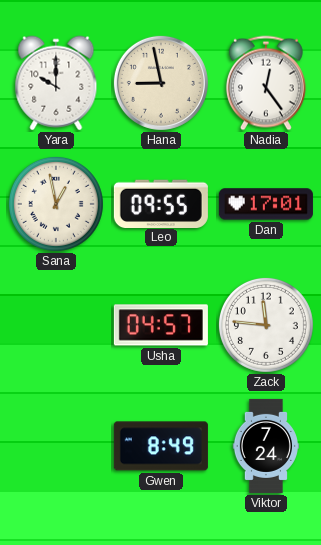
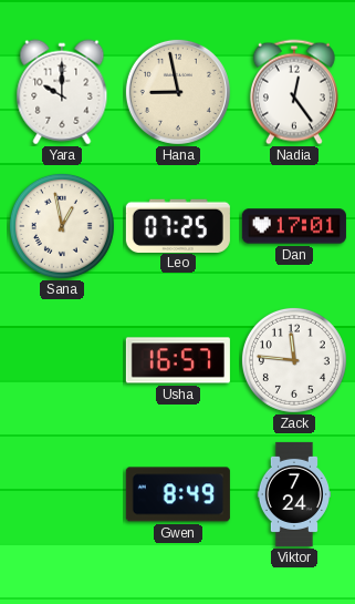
Leo: 09:55 -> 07:25 (178, 225)
Usha: 04:57 -> 16:57 (178, 360)
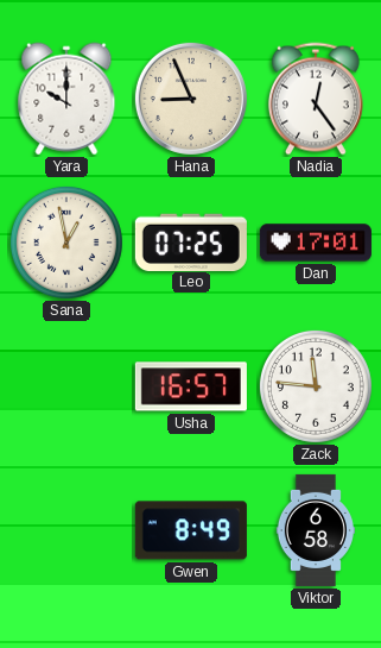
Hana: 8:58 -> 8:56 (191, 99)
Viktor: 7:24 -> 6:58 (315, 530)
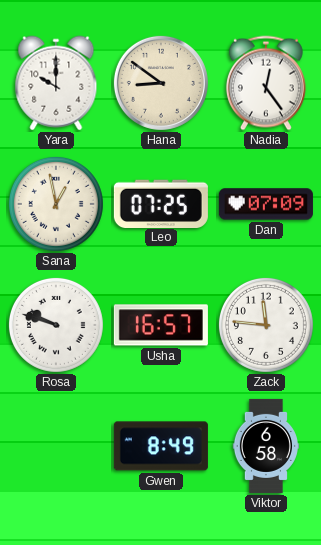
Hana: 8:56 -> 8:51 (161, 83)
Dan: 17:01 -> 07:09 (266, 204)
Rosa: none -> 9:48 (56, 325)
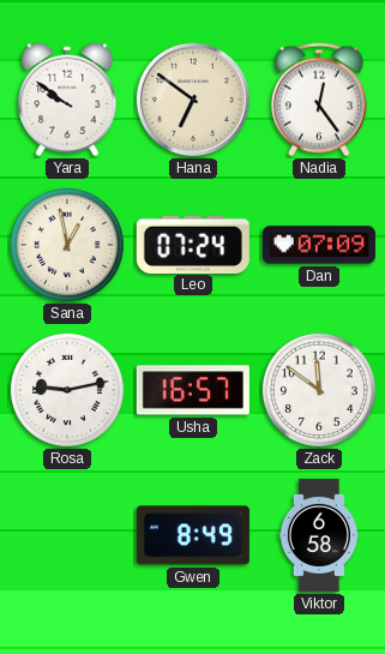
Yara: 10:00 -> 9:51 (67, 100)
Hana: 8:51 -> 6:51 (193, 100)
Leo: 07:25 -> 07:24 (193, 244)
Rosa: 9:48 -> 9:13 (67, 390)
Zack: 11:46 -> 11:51 (319, 390)
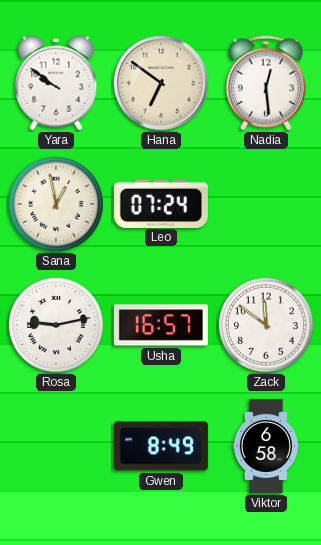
Nadia: 12:24 -> 12:29 (266, 83)
Dan: 07:09 -> none (319, 245)
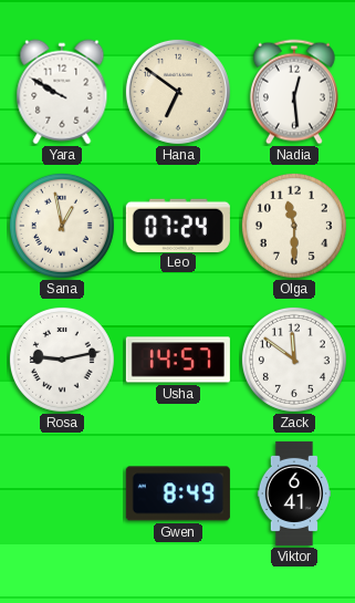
Yara: 9:51 -> 9:50 (62, 92)
Olga: none -> 11:30 (294, 226)
Usha: 16:57 -> 14:57 (178, 360)
Viktor: 6:58 -> 6:41 (293, 493)
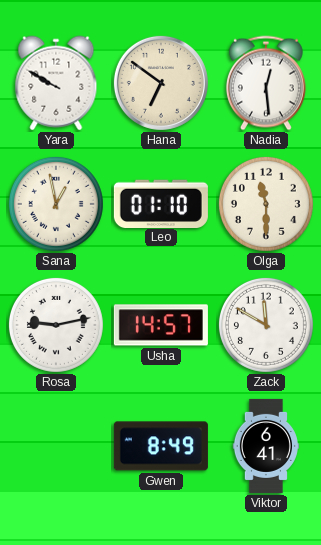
Leo: 07:24 -> 01:10 (161, 203)
Zack: 11:51 -> 11:50 (266, 325)
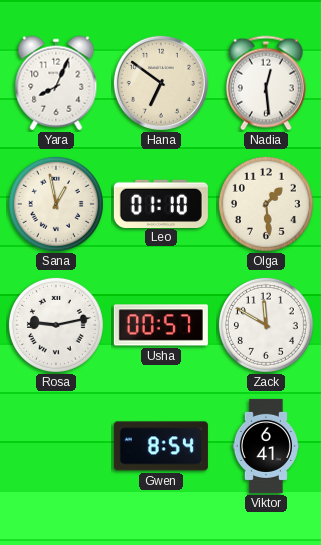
Yara: 9:50 -> 8:04 (56, 83)
Olga: 11:30 -> 1:29 (266, 204)
Usha: 14:57 -> 00:57 (161, 325)
Gwen: 8:49 -> 8:54 (161, 446)
